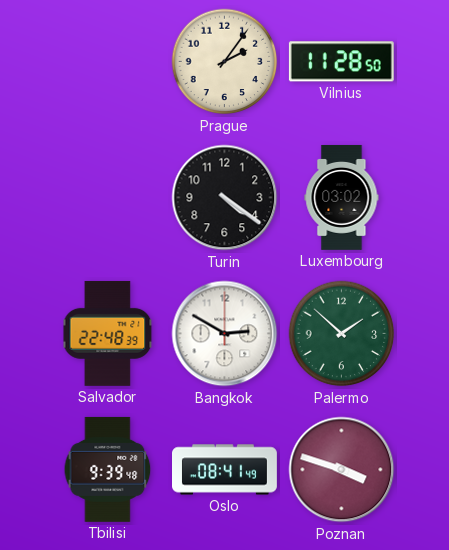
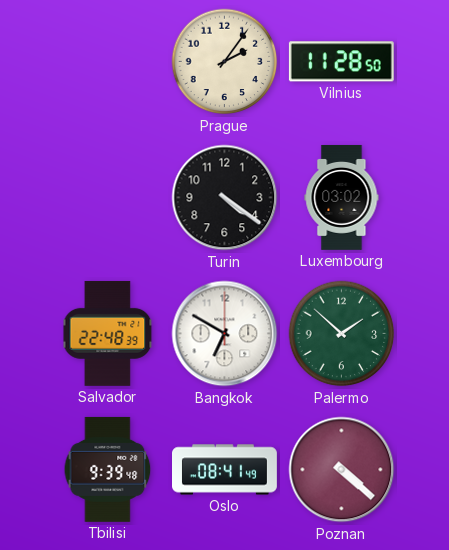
Bangkok: 2:50 -> 6:50 (225, 334)
Poznan: 3:48 -> 4:22 (342, 470)
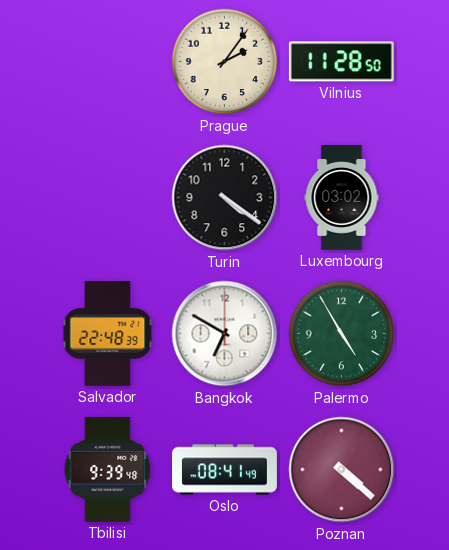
Palermo: 1:52 -> 4:55 (342, 334)
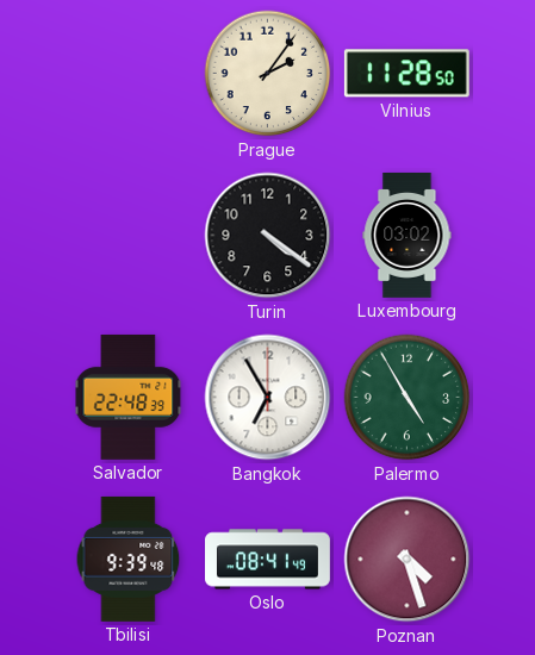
Bangkok: 6:50 -> 6:55 (268, 398)
Poznan: 4:22 -> 4:27 (408, 560)
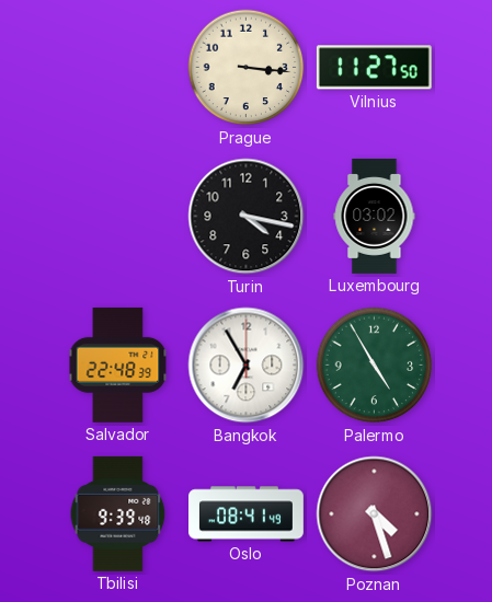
Prague: 2:06 -> 3:16 (247, 68)
Vilnius: 11:28 -> 11:27 (374, 68)
Turin: 4:21 -> 4:17 (247, 217)
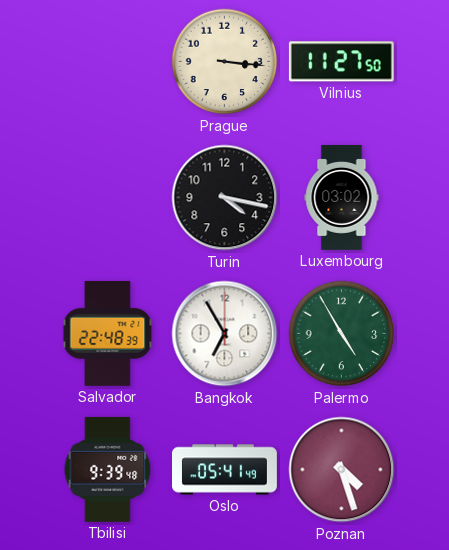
Oslo: 08:41 -> 05:41 (225, 470)
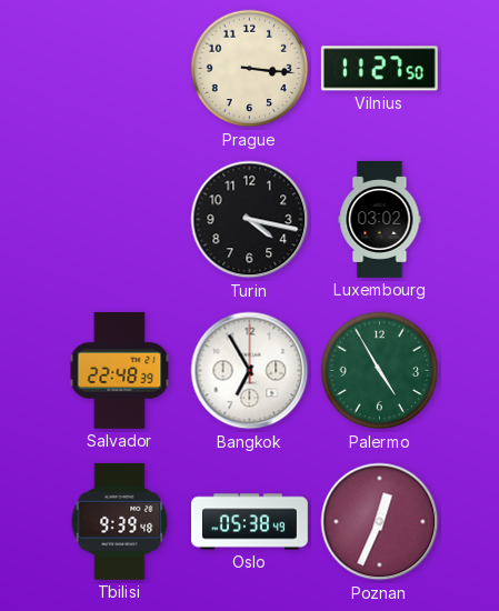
Oslo: 05:41 -> 05:38 (250, 522)
Poznan: 4:27 -> 12:34 (380, 522)
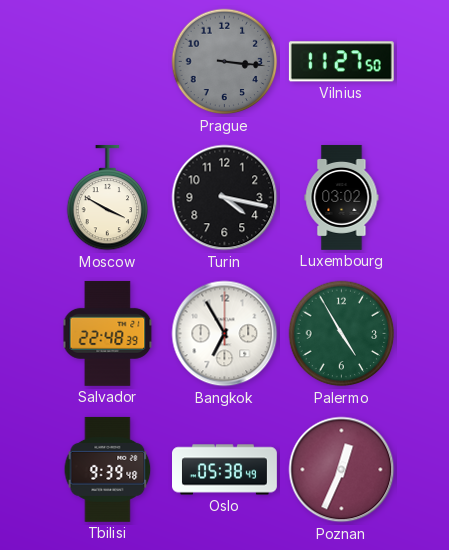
Prague dial: cream -> grey (225, 62)
Moscow: none -> 3:50 (108, 198)
